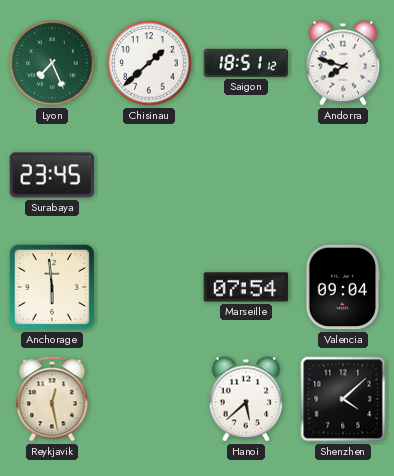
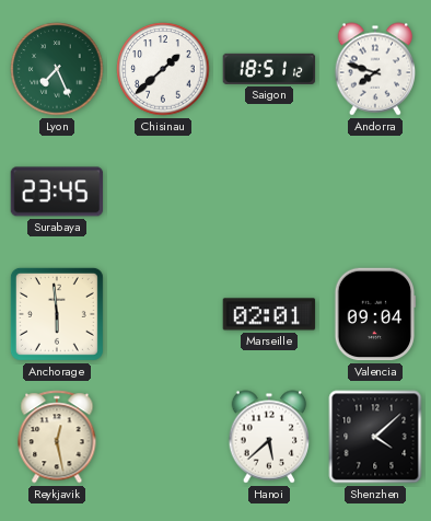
Marseille: 07:54 -> 02:01 (269, 314)
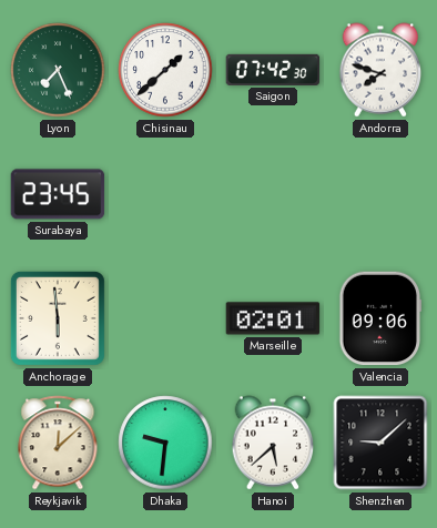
Saigon: 18:51 -> 07:42 (273, 70)
Valencia: 09:04 -> 09:06 (380, 318)
Reykjavik: 12:28 -> 12:08 (58, 443)
Dhaka: none -> 9:31 (165, 443)
Shenzhen: 4:08 -> 9:08 (380, 443)
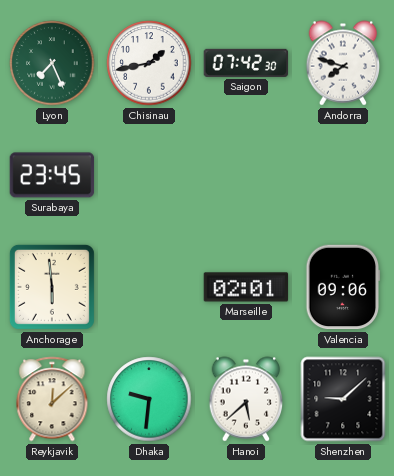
Chisinau: 1:38 -> 1:43 (149, 63)
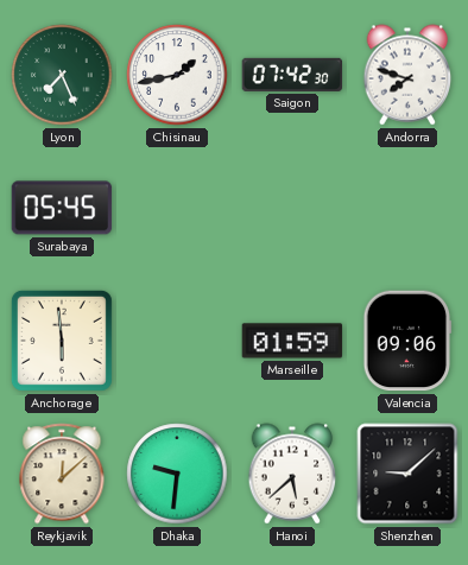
Surabaya: 23:45 -> 05:45 (62, 208)
Marseille: 02:01 -> 01:59 (292, 341)
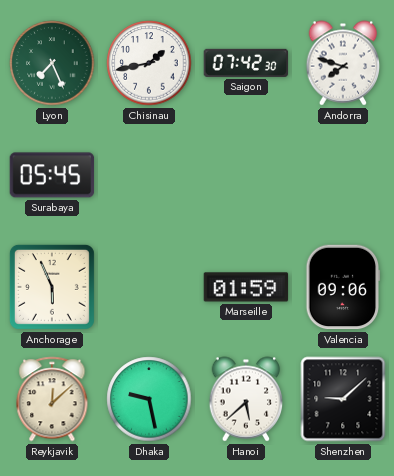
Anchorage: 5:59 -> 5:56 (52, 287)
Dhaka: 9:31 -> 9:28 (149, 399)
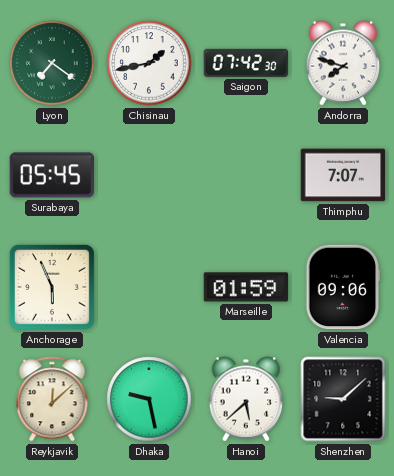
Lyon: 7:26 -> 7:21 (52, 63)
Thimphu: none -> 7:07 (343, 175)
